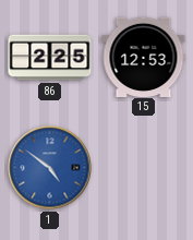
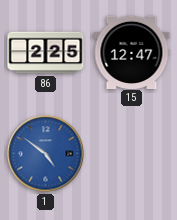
15: 12:53 -> 12:47 (132, 52)
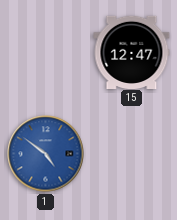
86: 2:25 -> none (46, 53)
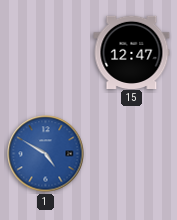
1: 4:51 -> 4:50 (46, 154)
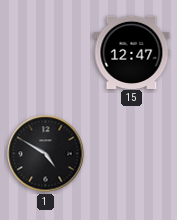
1 dial: blue -> black (46, 154)
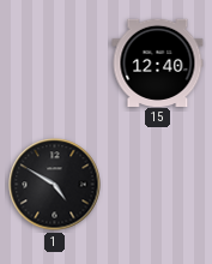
15: 12:47 -> 12:40 (158, 62)
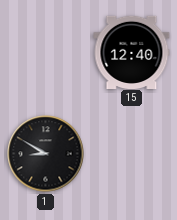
1: 4:50 -> 8:50 (46, 154)
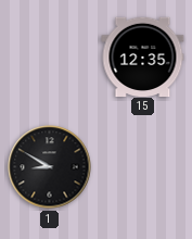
15: 12:40 -> 12:35 (143, 56)
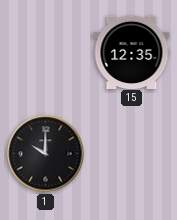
1: 8:50 -> 10:00 (46, 154)
